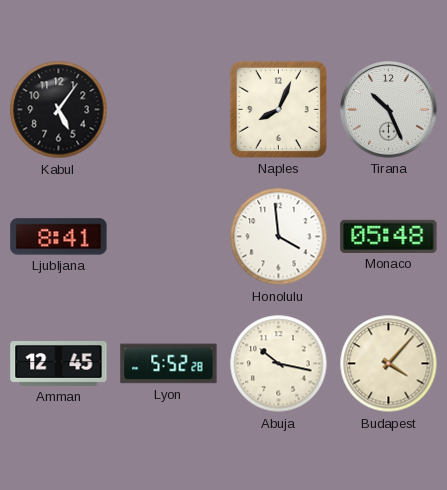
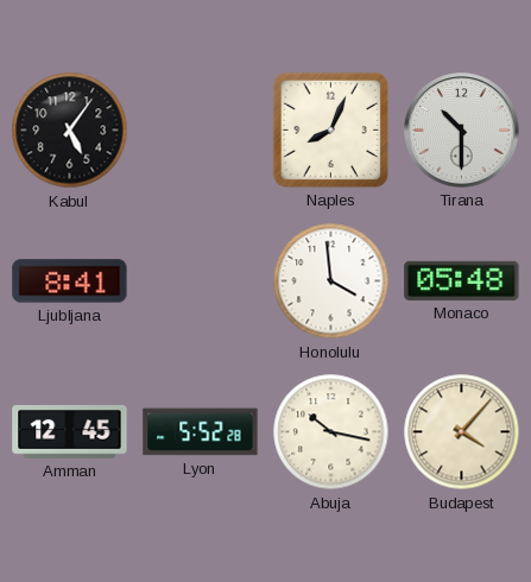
Tirana: 10:26 -> 10:30 (462, 131)
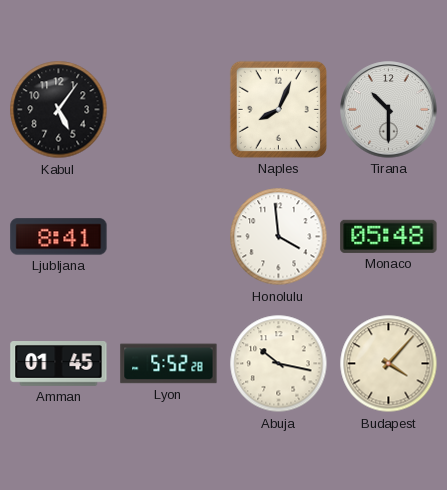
Amman: 12:45 -> 01:45 (59, 364)
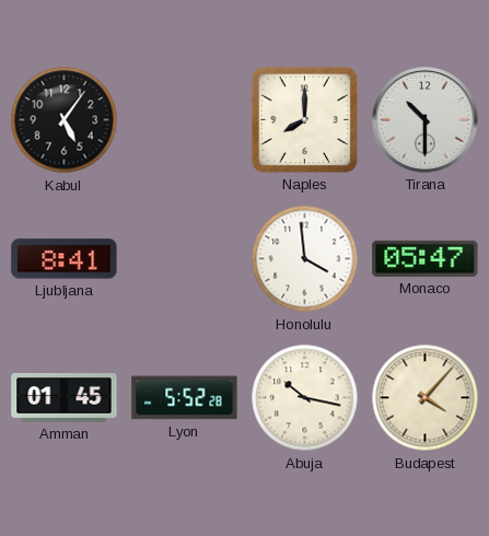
Naples: 8:04 -> 8:00 (304, 119)
Monaco: 05:48 -> 05:47 (426, 258)
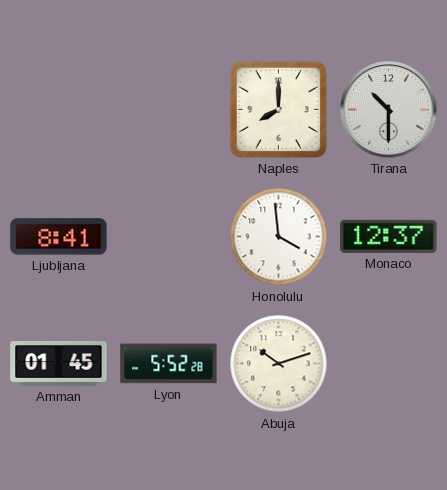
Kabul: 5:06 -> none (65, 120)
Monaco: 05:47 -> 12:37 (389, 236)
Abuja: 10:17 -> 10:12 (279, 364)
Budapest: 4:07 -> none (426, 398)
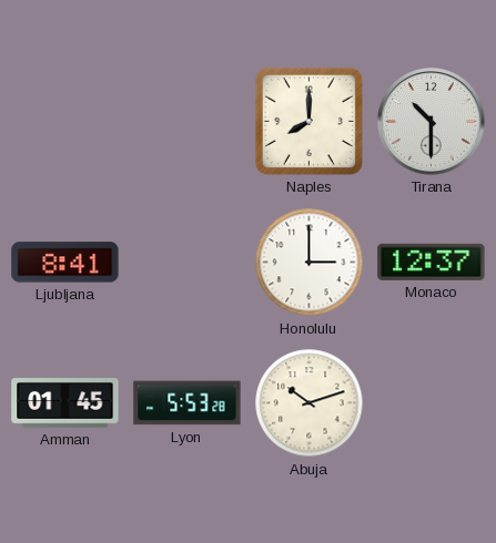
Honolulu: 3:59 -> 3:00 (310, 263)
Lyon: 5:52 -> 5:53 (188, 403)
